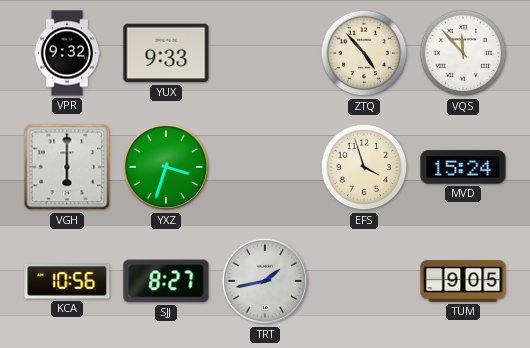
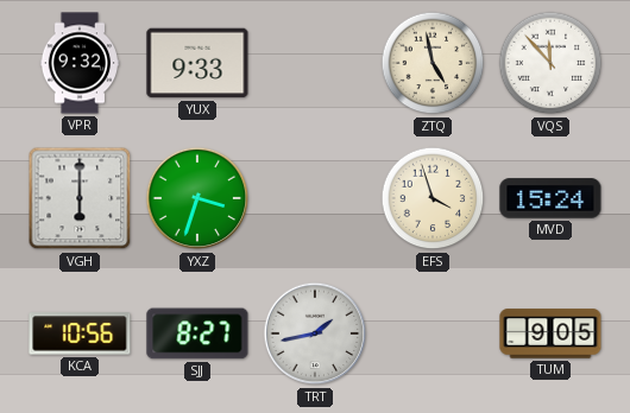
ZTQ: 4:53 -> 4:58 (433, 63)
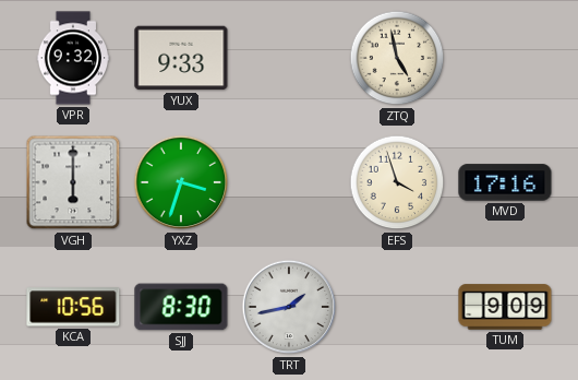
VQS: 11:53 -> none (550, 63)
MVD: 15:24 -> 17:16 (505, 182)
SJJ: 8:27 -> 8:30 (181, 307)
TUM: 9:05 -> 9:09 (505, 307)
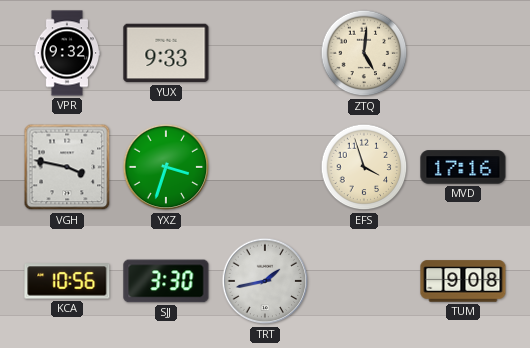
ZTQ: 4:58 -> 5:01 (364, 53)
VGH: 6:00 -> 3:47 (67, 167)
SJJ: 8:30 -> 3:30 (166, 281)
TUM: 9:09 -> 9:08 (463, 281)
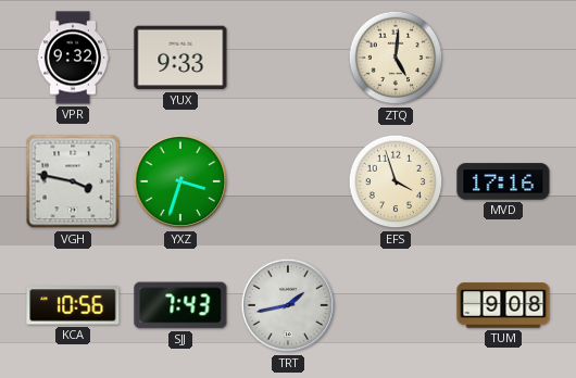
SJJ: 3:30 -> 7:43 (180, 305)
